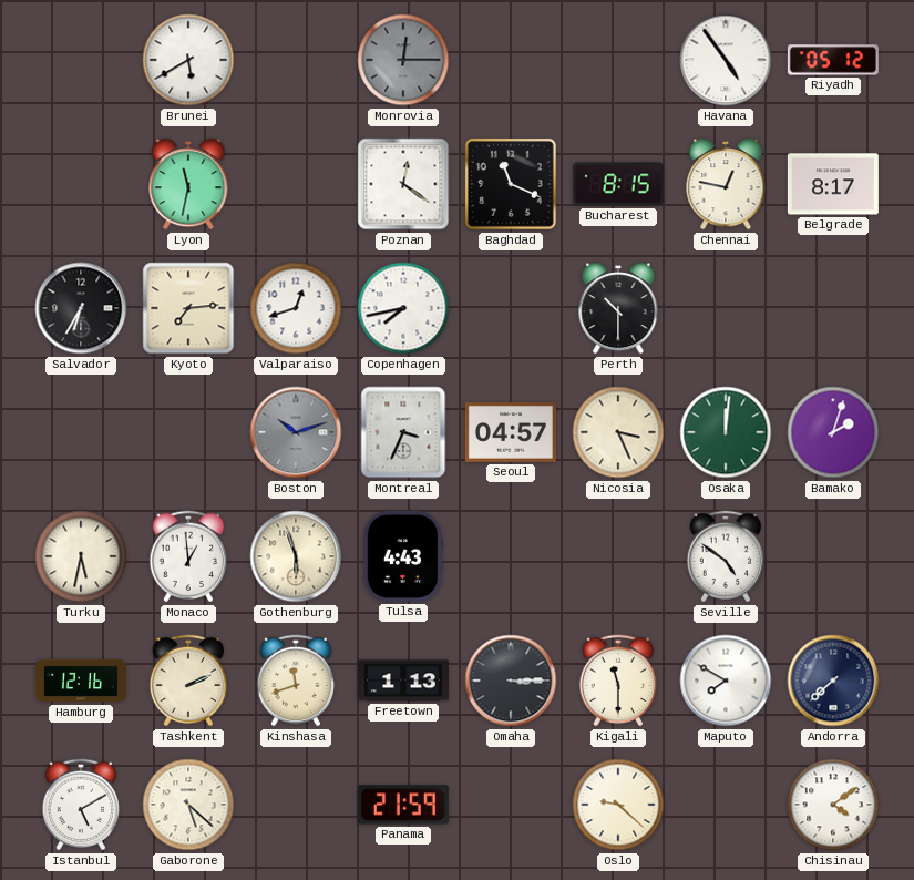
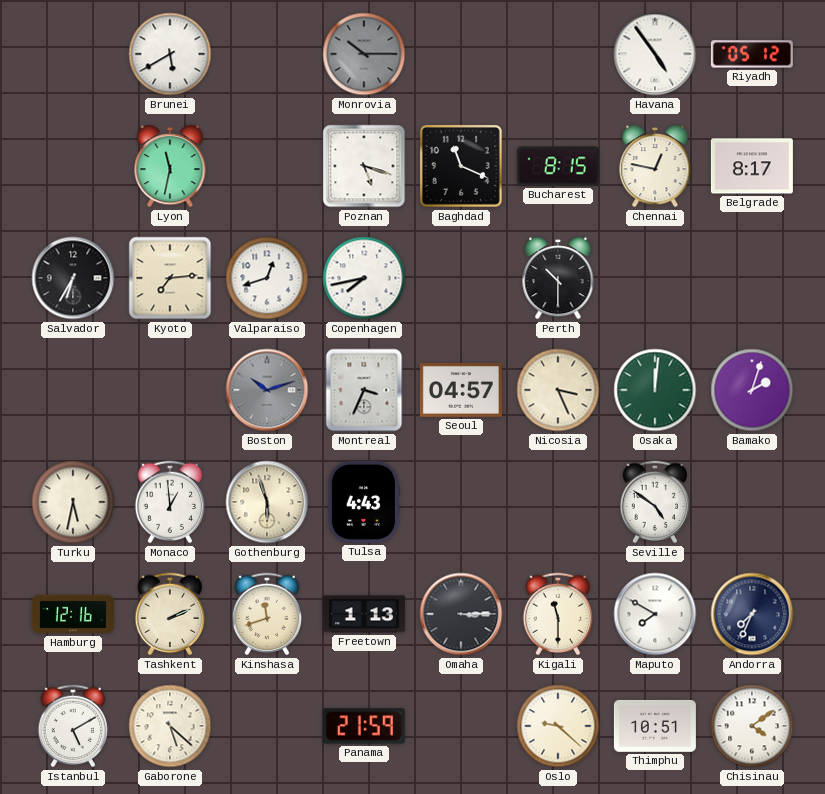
Monrovia: 12:15 -> 10:15 (364, 54)
Poznan: 12:21 -> 5:18 (364, 166)
Andorra: 7:38 -> 7:34 (752, 614)
Thimphu: none -> 10:51 (655, 726)
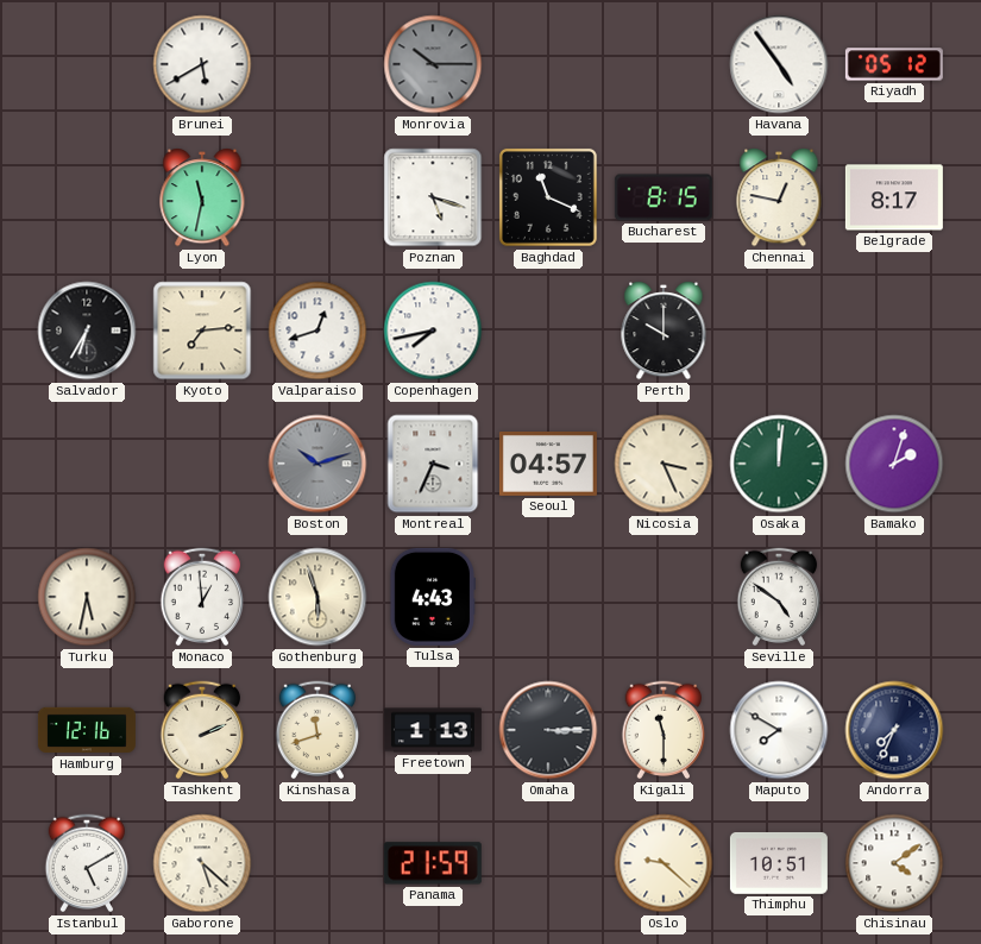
Perth: 10:30 -> 10:00 (664, 331)
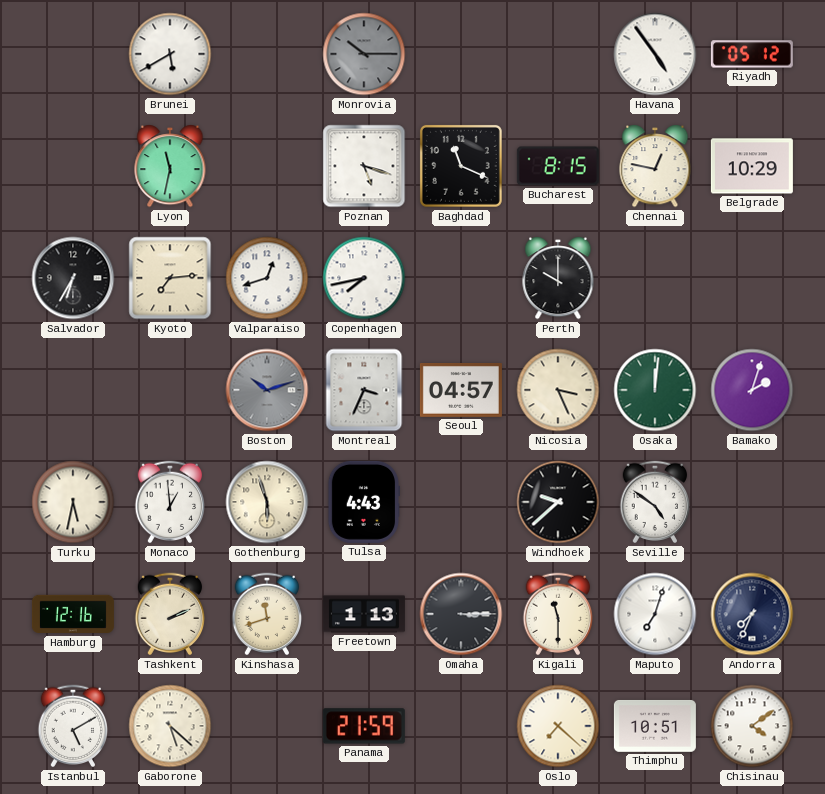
Belgrade: 8:17 -> 10:29 (752, 166)
Windhoek: none -> 9:38 (558, 502)
Maputo: 7:50 -> 7:03 (655, 614)
Oslo: 9:22 -> 7:22 (558, 726)
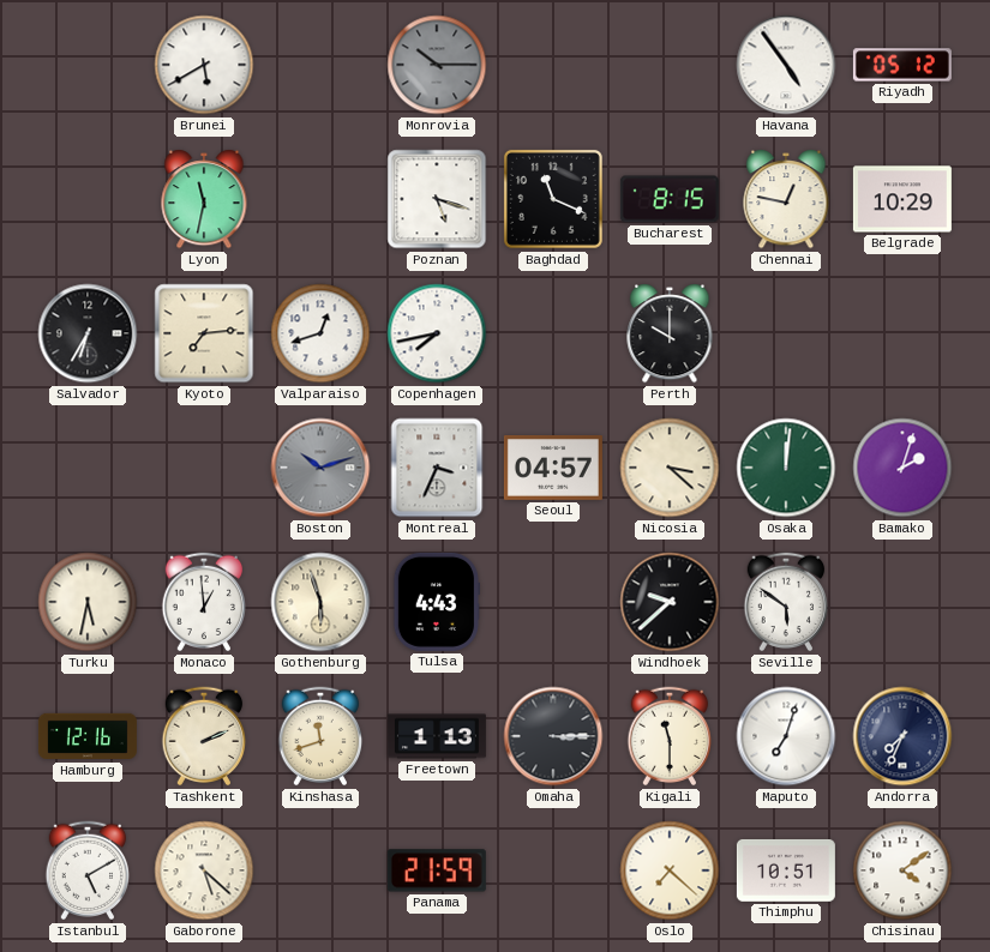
Nicosia: 3:26 -> 3:22 (670, 468)
Seville: 4:51 -> 5:51 (786, 602)
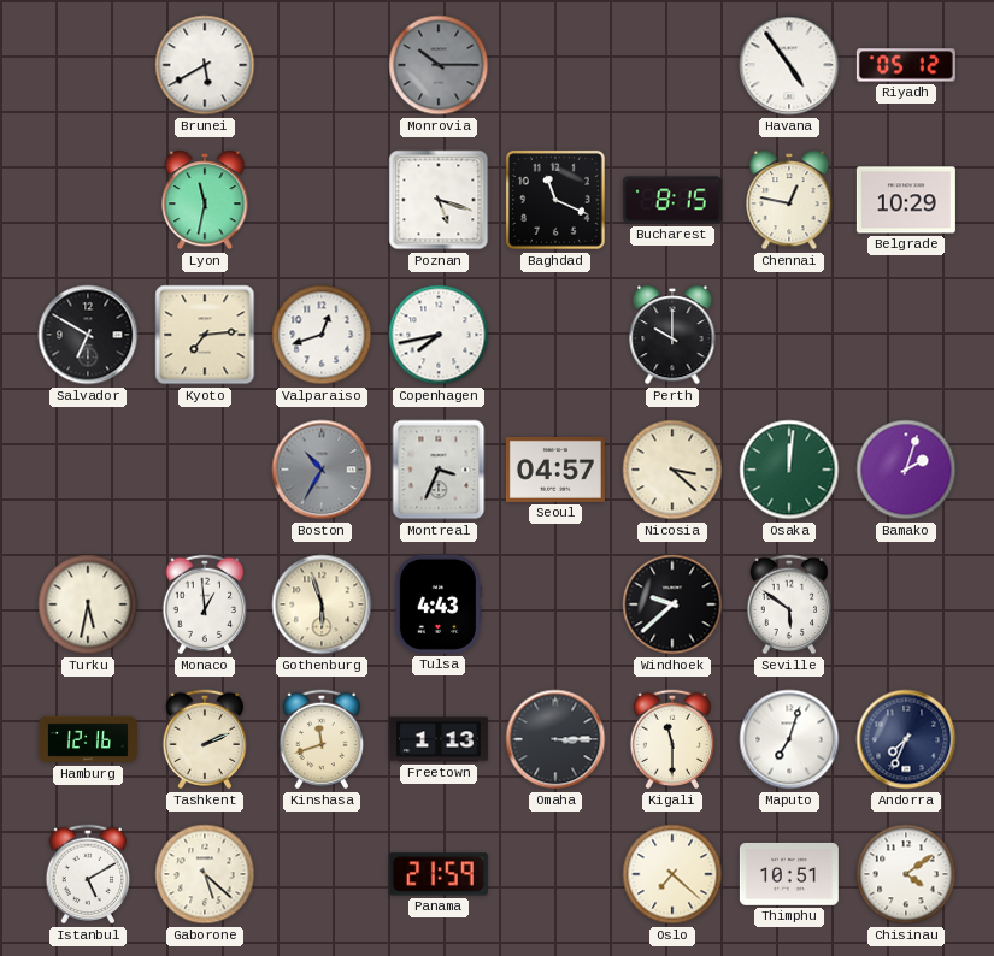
Salvador: 6:35 -> 6:50 (88, 335)
Boston: 10:12 -> 10:35 (322, 470)
